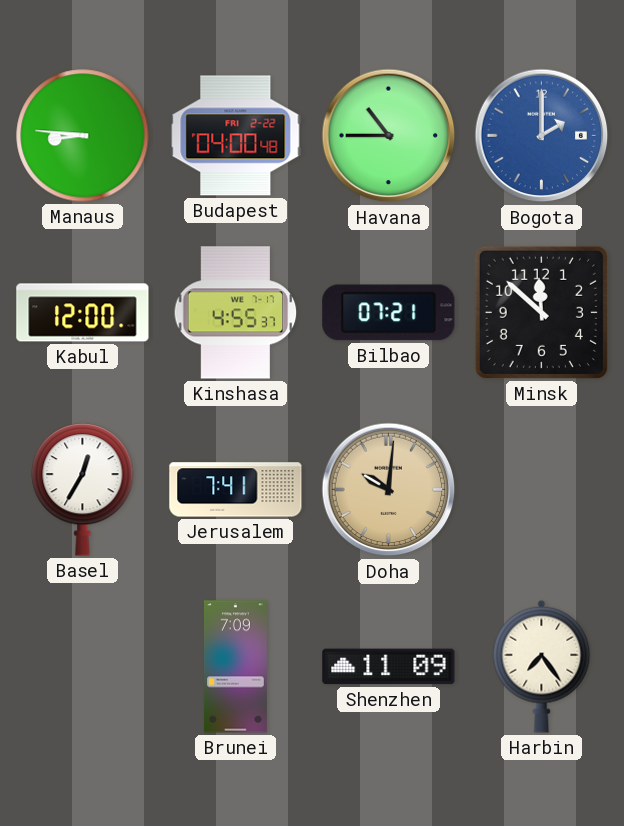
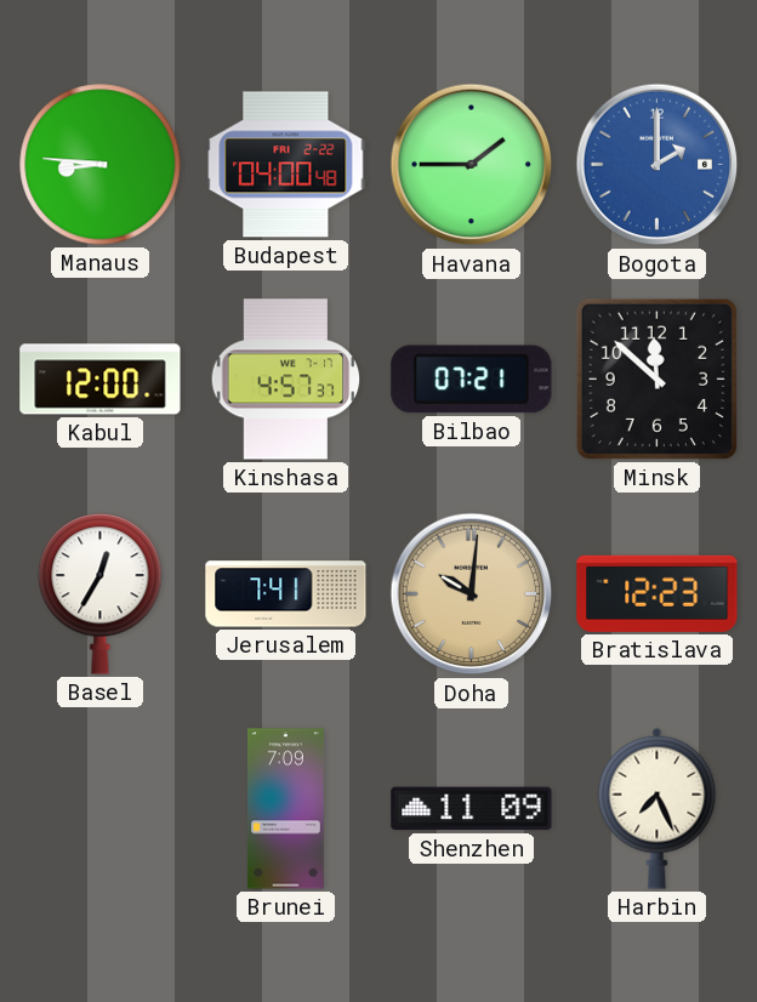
Havana: 10:45 -> 1:45 (472, 165)
Kinshasa: 4:55 -> 4:57 (286, 380)
Bratislava: none -> 12:23 (658, 593)
Harbin: 7:24 -> 7:26 (658, 808)
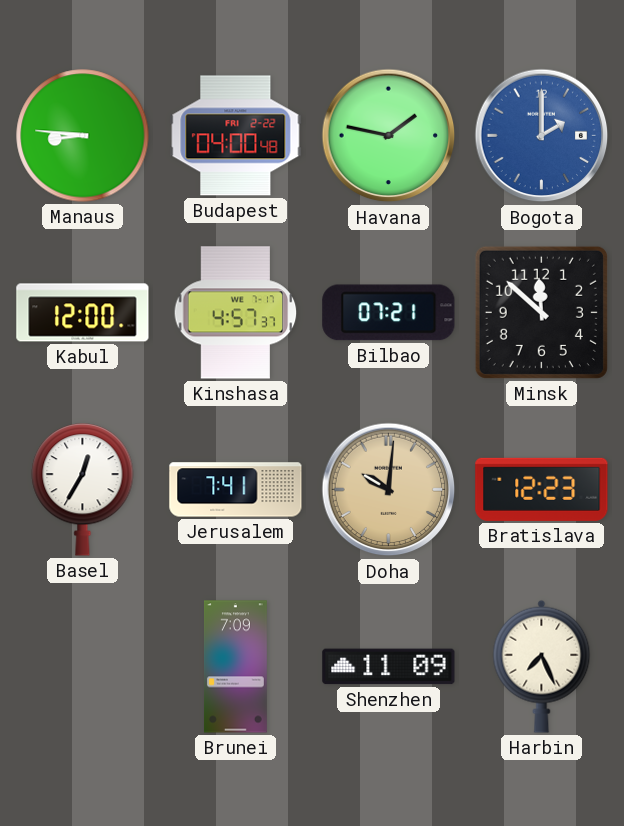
Havana: 1:45 -> 1:47 (389, 136)
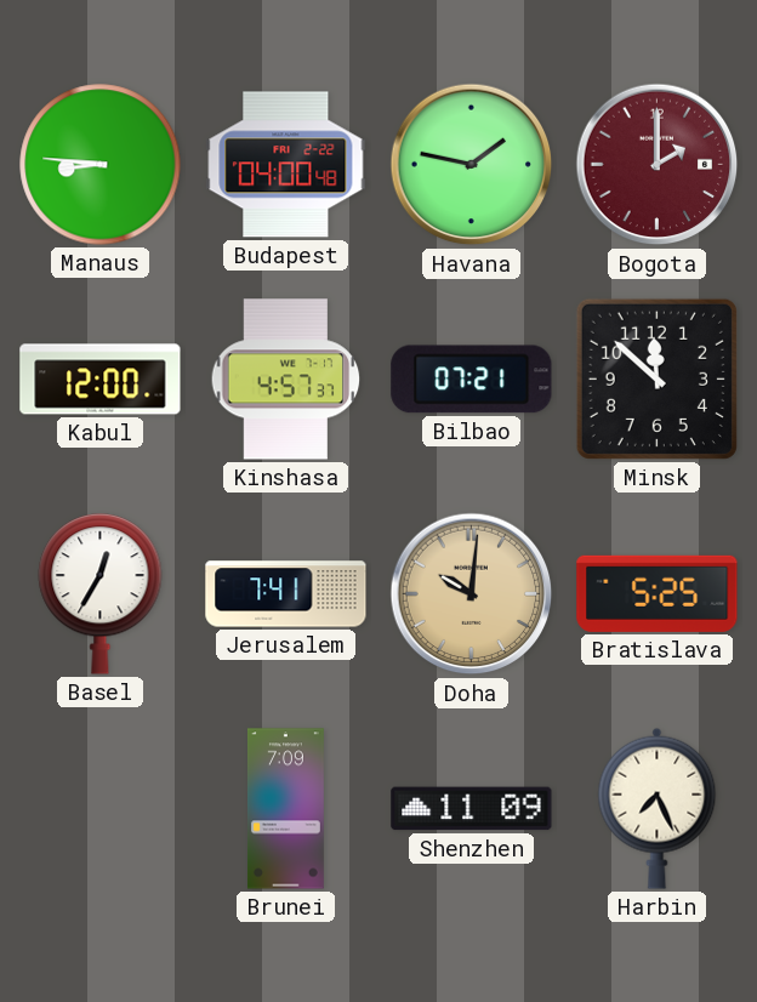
Bogota dial: blue -> burgundy (658, 165)
Bratislava: 12:23 -> 5:25 (658, 593)
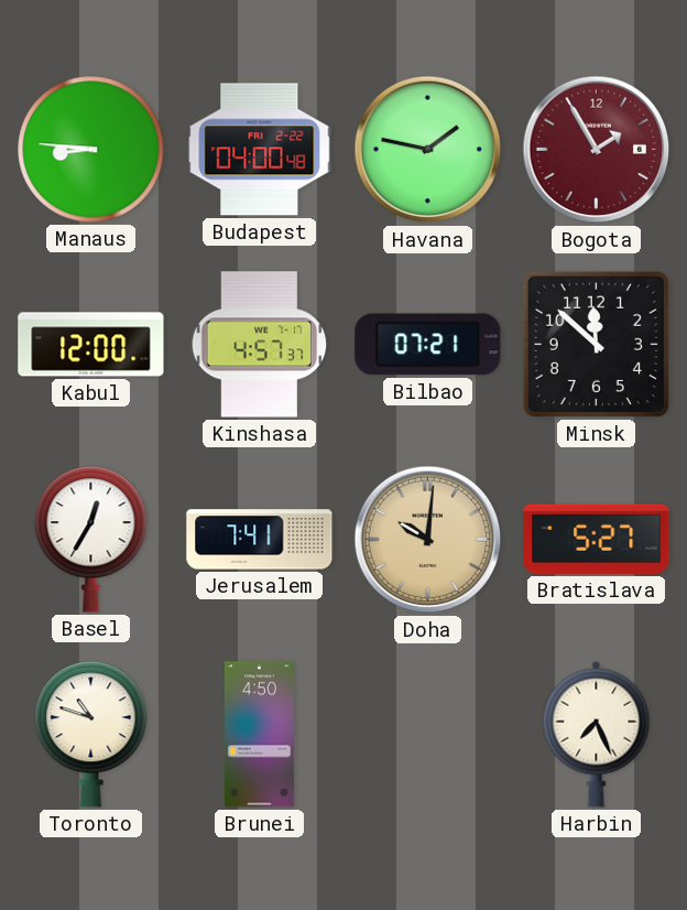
Bogota: 2:00 -> 1:55 (597, 150)
Bratislava: 5:25 -> 5:27 (597, 539)
Toronto: none -> 10:48 (91, 735)
Brunei: 7:09 -> 4:50 (259, 735)
Shenzhen: 11:09 -> none (472, 809)
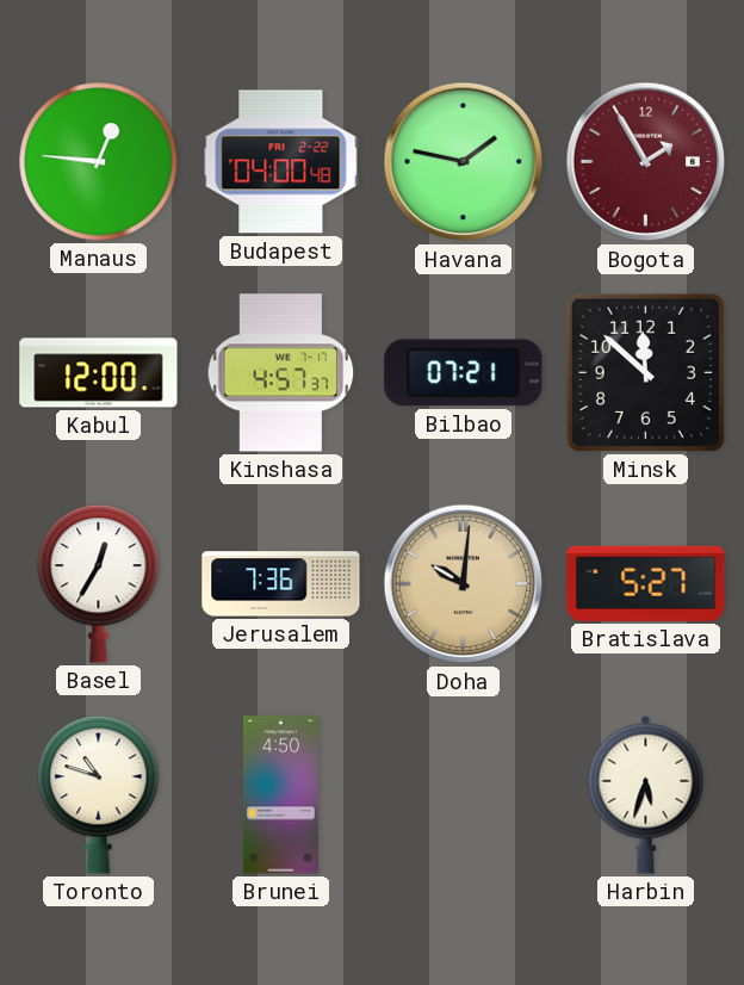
Manaus: 8:46 -> 12:46 (99, 162)
Jerusalem: 7:41 -> 7:36 (281, 584)
Harbin: 7:26 -> 5:33 (646, 794)
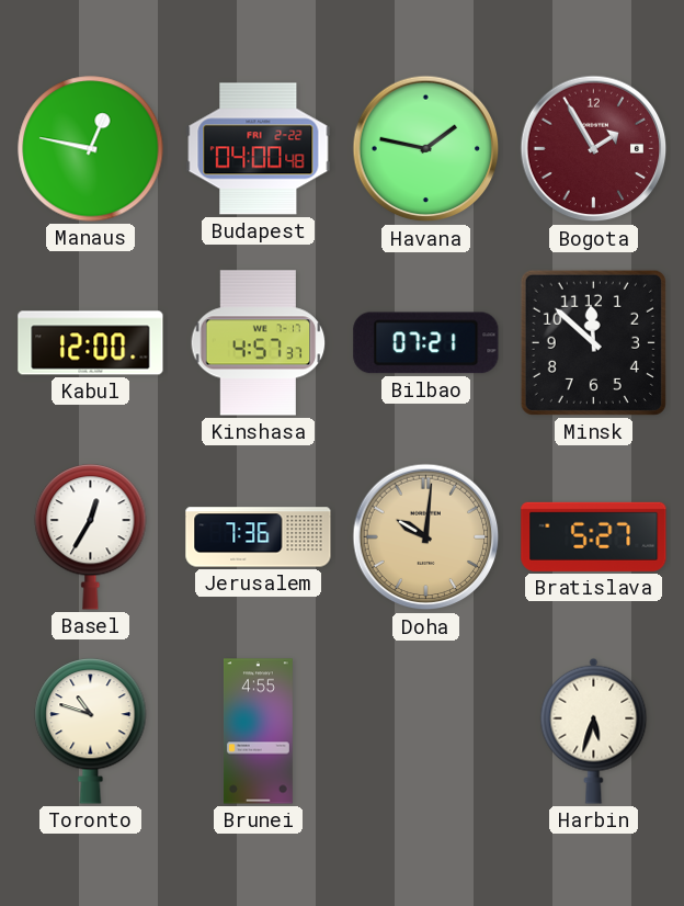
Manaus: 12:46 -> 12:47 (91, 149)
Brunei: 4:50 -> 4:55 (258, 732)
